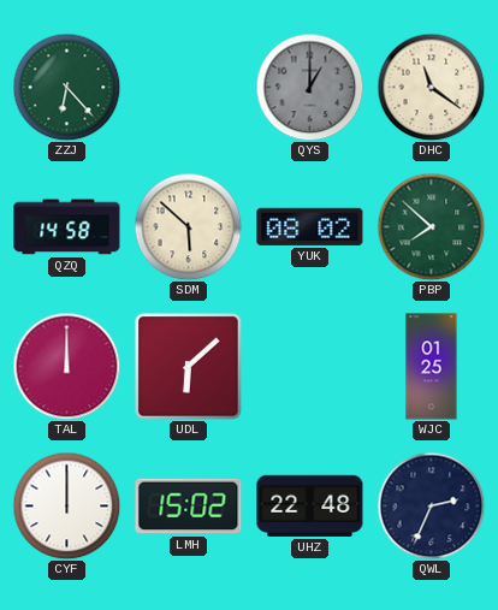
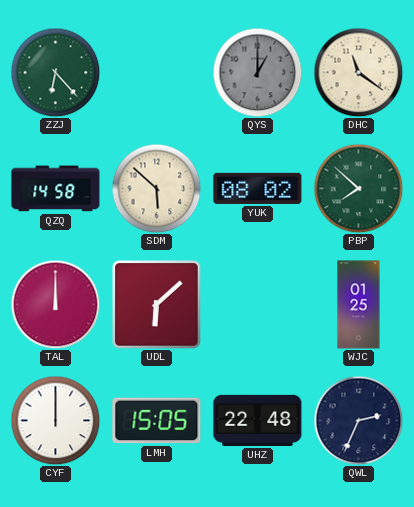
LMH: 15:02 -> 15:05 (157, 421)
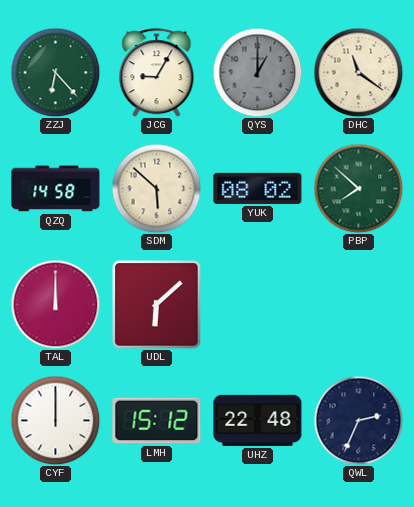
JCG: none -> 9:05 (157, 73)
WJC: 01:25 -> none (359, 305)
LMH: 15:05 -> 15:12 (157, 421)
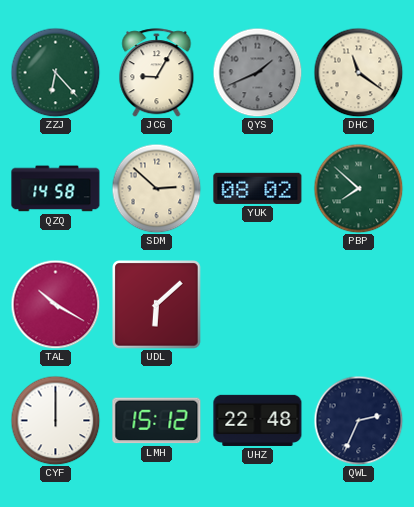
QYS: 1:00 -> 1:41 (257, 72)
SDM: 5:52 -> 2:52 (156, 188)
TAL: 12:00 -> 10:20 (55, 304)
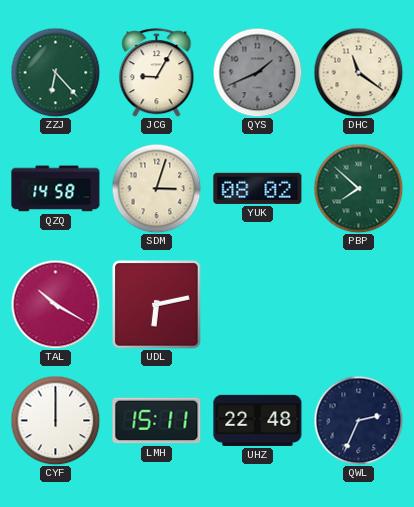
SDM: 2:52 -> 3:03 (156, 188)
UDL: 6:08 -> 6:13 (157, 305)
LMH: 15:12 -> 15:11 (157, 421)
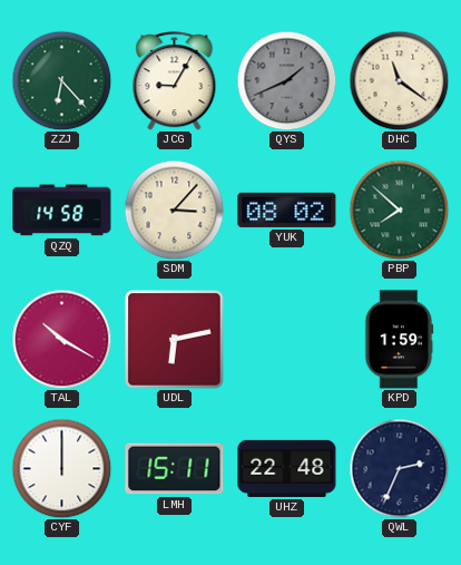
SDM: 3:03 -> 3:07 (174, 210)
KPD: none -> 1:59 (399, 340)
